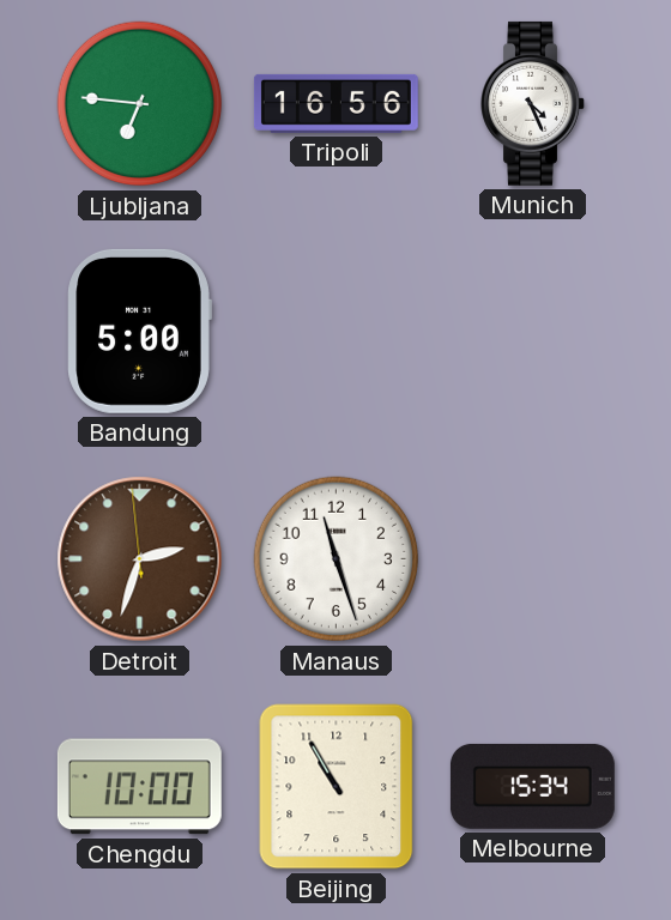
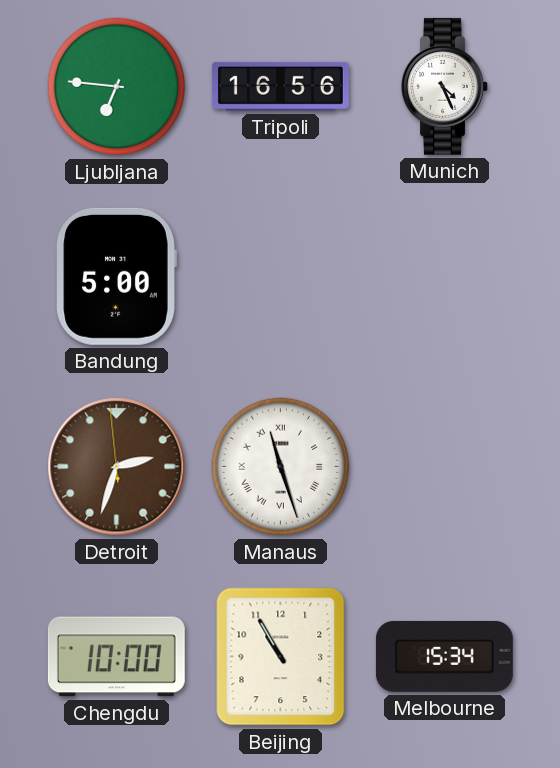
Manaus numerals: Arabic -> Roman (281, 467)
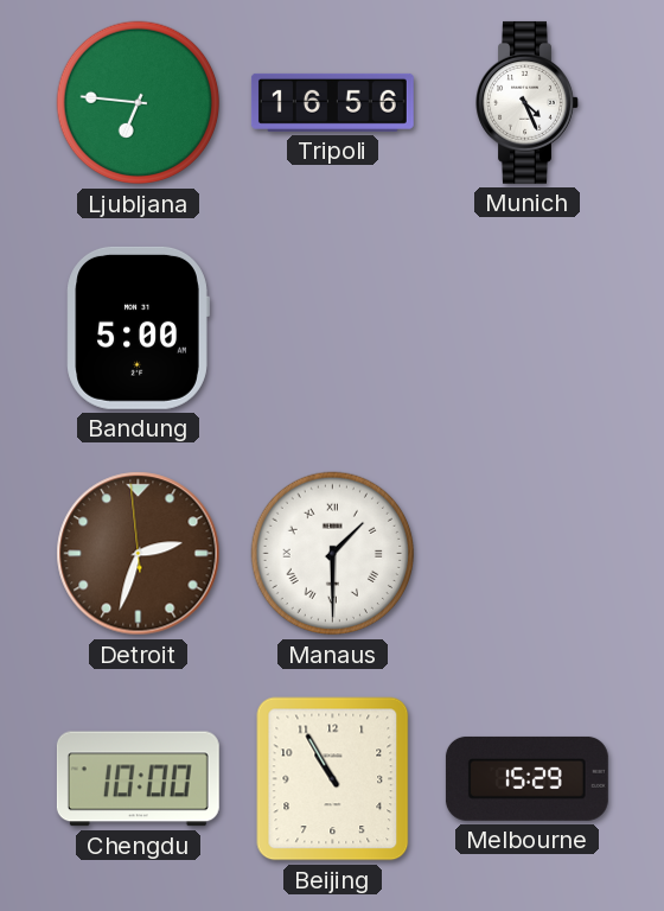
Manaus: 11:27 -> 1:30 (333, 554)
Melbourne: 15:34 -> 15:29 (526, 778)
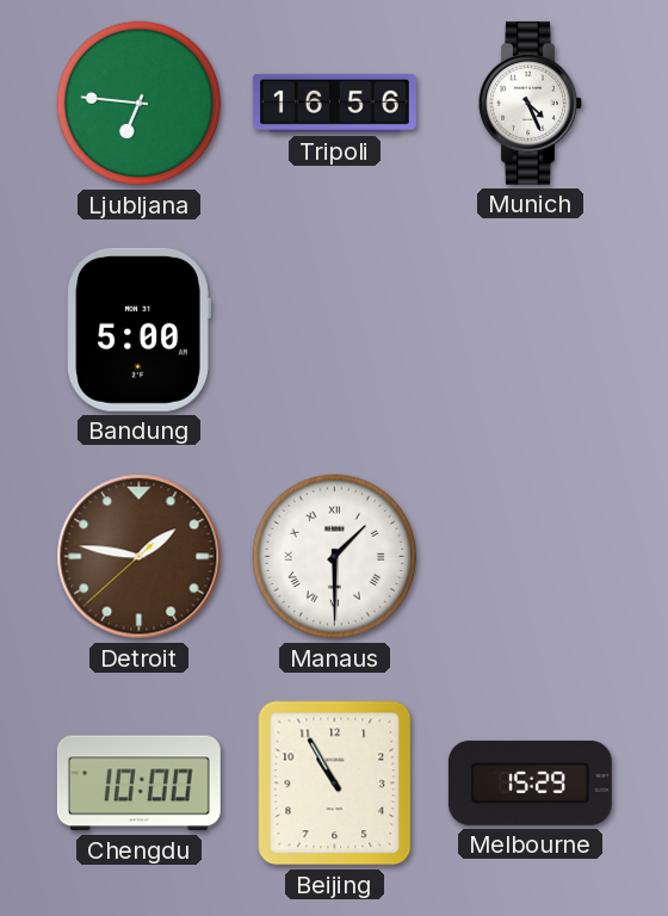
Detroit: 2:32 -> 1:46 (140, 557)
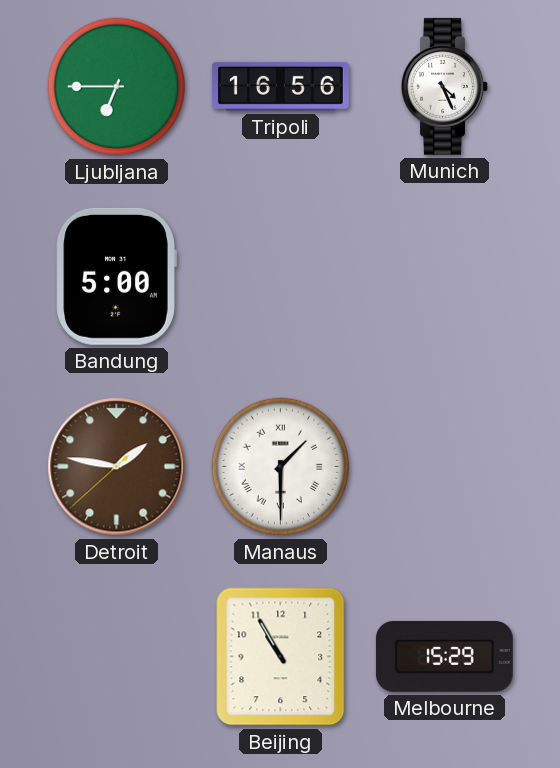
Ljubljana: 6:46 -> 6:45 (117, 87)
Chengdu: 10:00 -> none (138, 784)
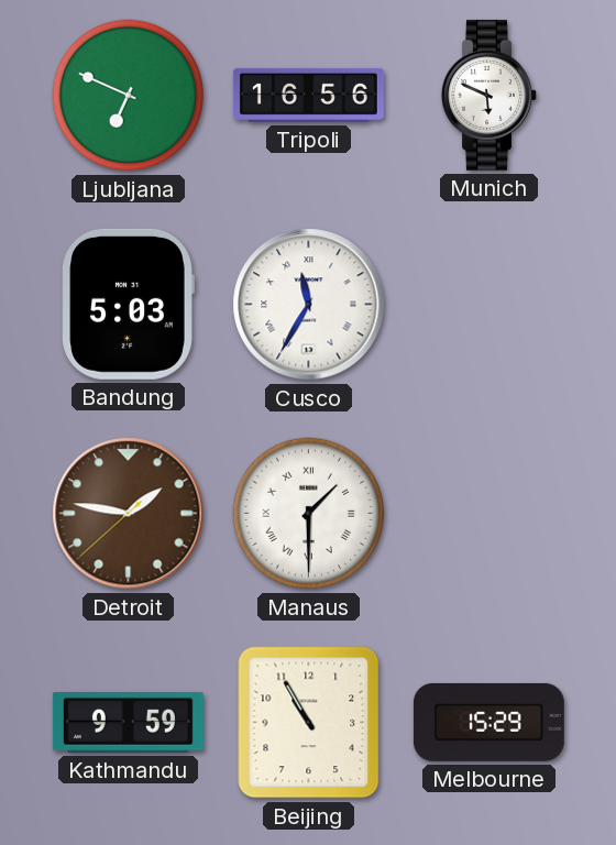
Ljubljana: 6:45 -> 6:49 (129, 96)
Munich: 4:26 -> 5:49 (490, 95)
Bandung: 5:00 -> 5:03 (128, 304)
Cusco: none -> 11:35 (309, 305)
Kathmandu: none -> 9:59 (128, 722)
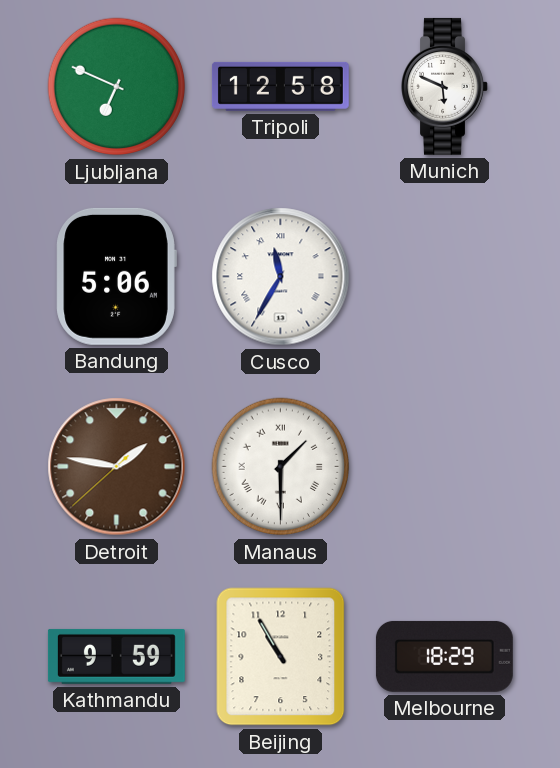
Tripoli: 16:56 -> 12:58 (280, 86)
Bandung: 5:03 -> 5:06 (116, 276)
Melbourne: 15:29 -> 18:29 (444, 656)
